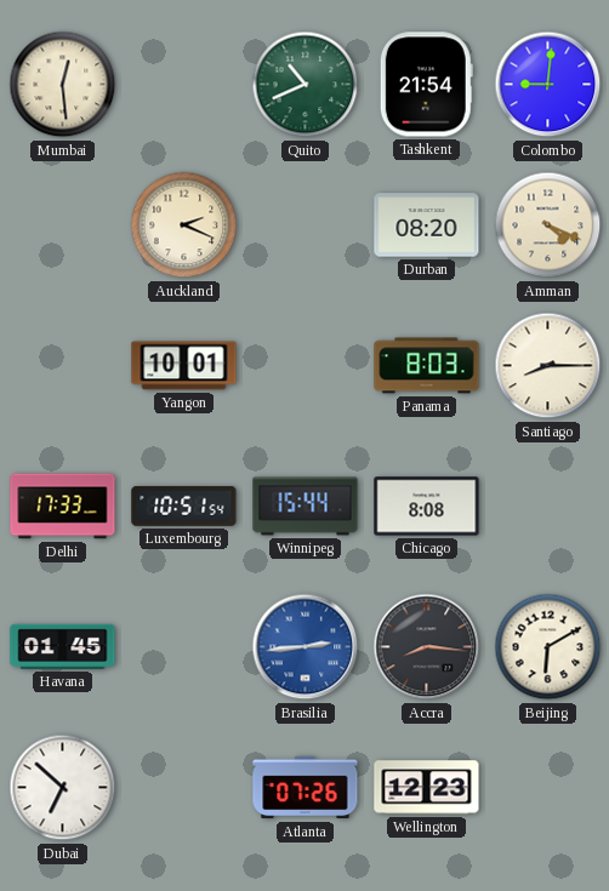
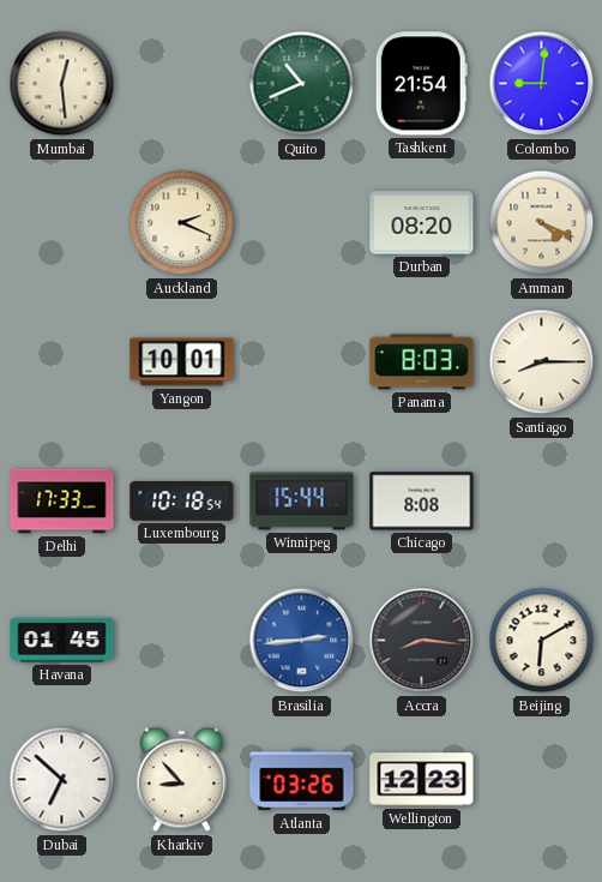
Luxembourg: 10:51 -> 10:18 (182, 500)
Kharkiv: none -> 8:53 (181, 780)
Atlanta: 07:26 -> 03:26 (302, 780)
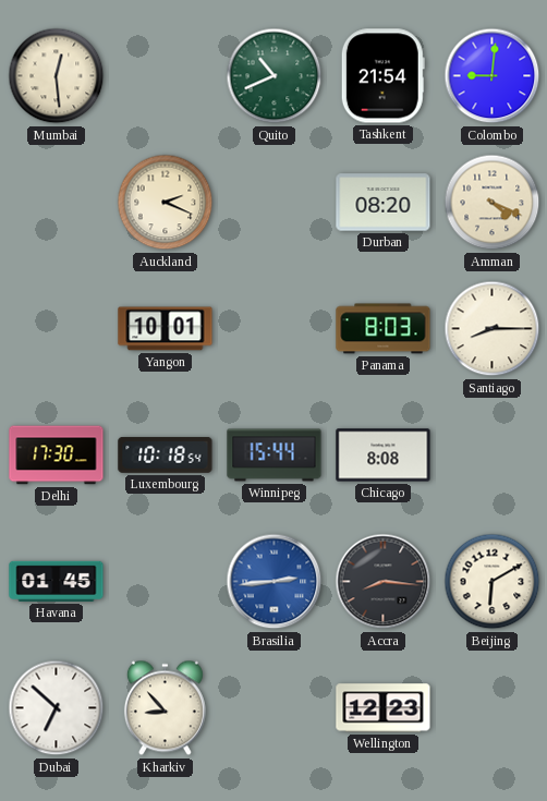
Delhi: 17:33 -> 17:30 (57, 456)
Atlanta: 03:26 -> none (302, 780)
